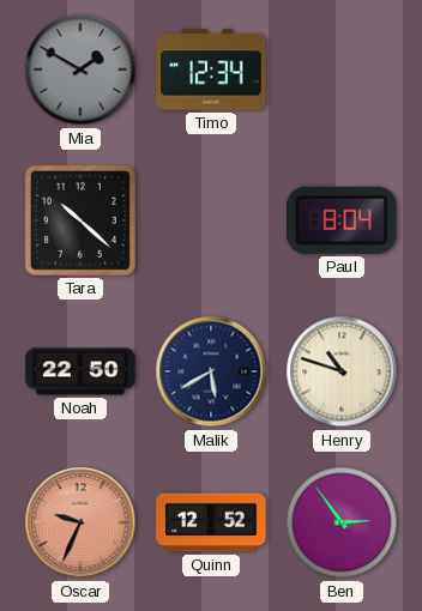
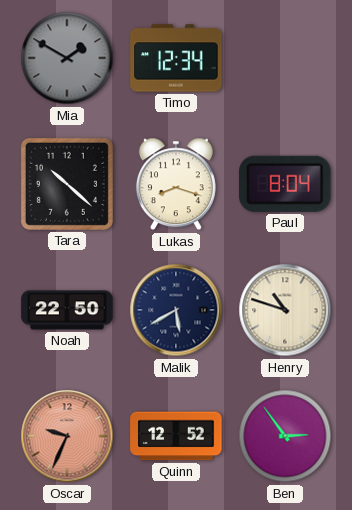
Lukas: none -> 8:18 (176, 184)
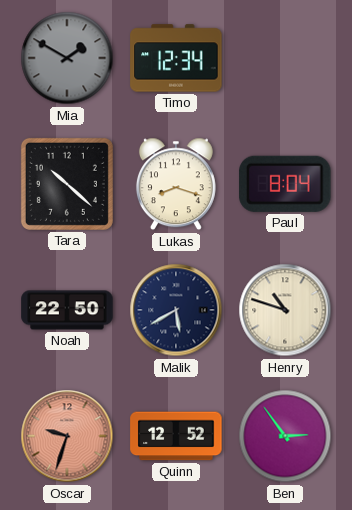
Oscar: 9:34 -> 9:33 (67, 436)
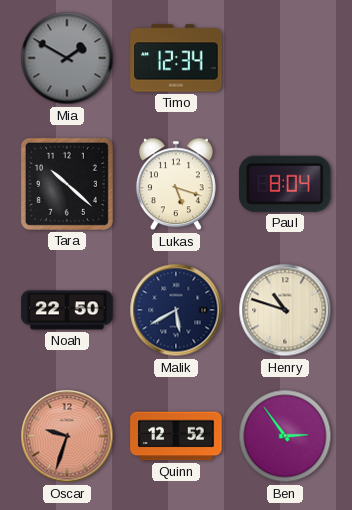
Lukas: 8:18 -> 5:18 (176, 184)
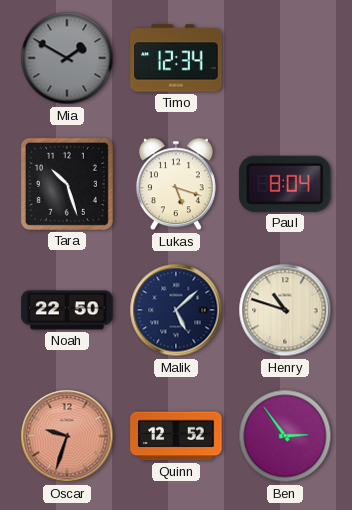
Tara: 10:22 -> 10:27 (67, 184)
Malik: 5:40 -> 5:08 (176, 310)
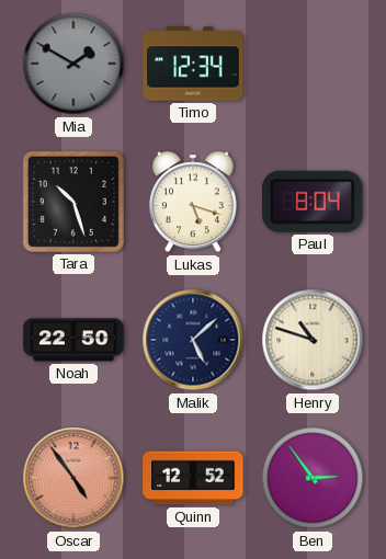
Oscar: 9:33 -> 4:54 (73, 478)
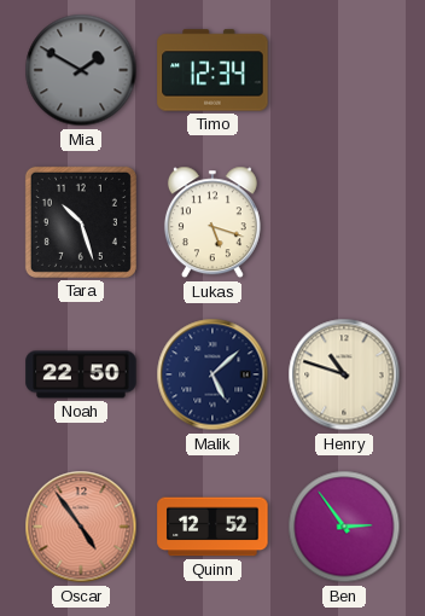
Paul: 8:04 -> none (313, 202)
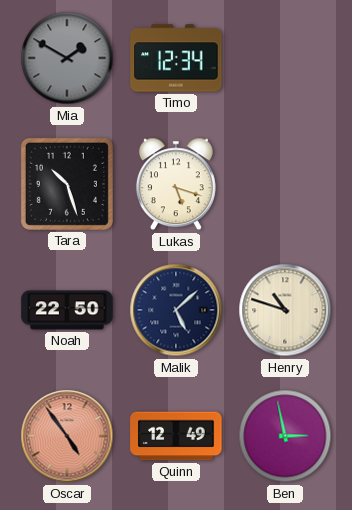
Quinn: 12:52 -> 12:49 (176, 436)
Ben: 2:54 -> 2:58 (285, 436)
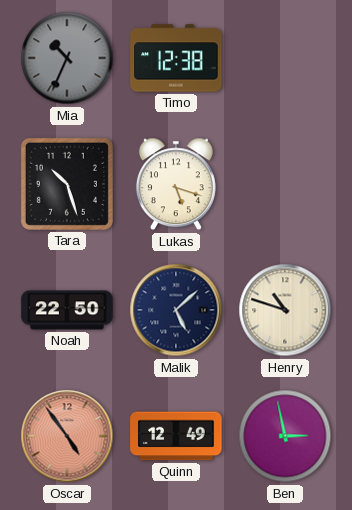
Mia: 1:50 -> 10:34 (67, 58)
Timo: 12:34 -> 12:38 (176, 58)
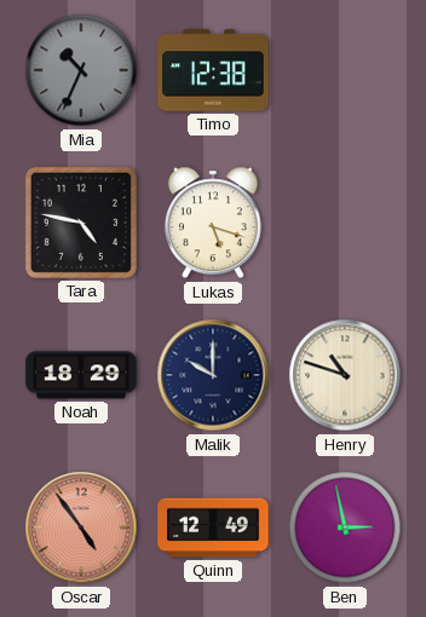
Tara: 10:27 -> 4:47 (81, 223)
Noah: 22:50 -> 18:29 (81, 375)
Malik: 5:08 -> 10:00 (213, 375)
